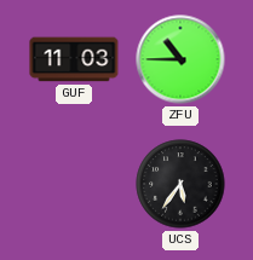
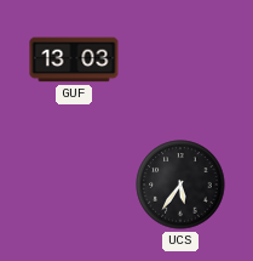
GUF: 11:03 -> 13:03 (74, 59)
ZFU: 10:45 -> none (180, 59)
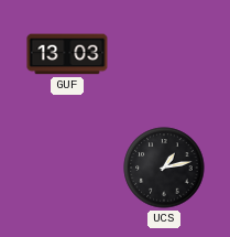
UCS: 5:36 -> 1:13 (164, 168)
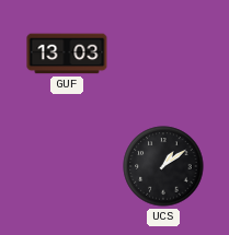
UCS: 1:13 -> 1:09 (163, 166)
